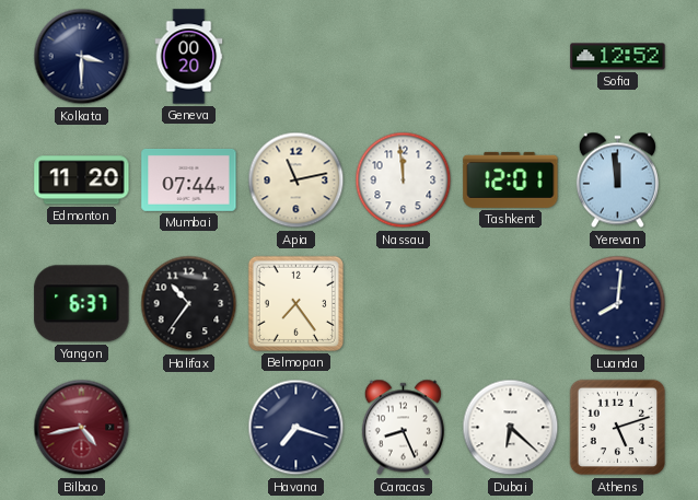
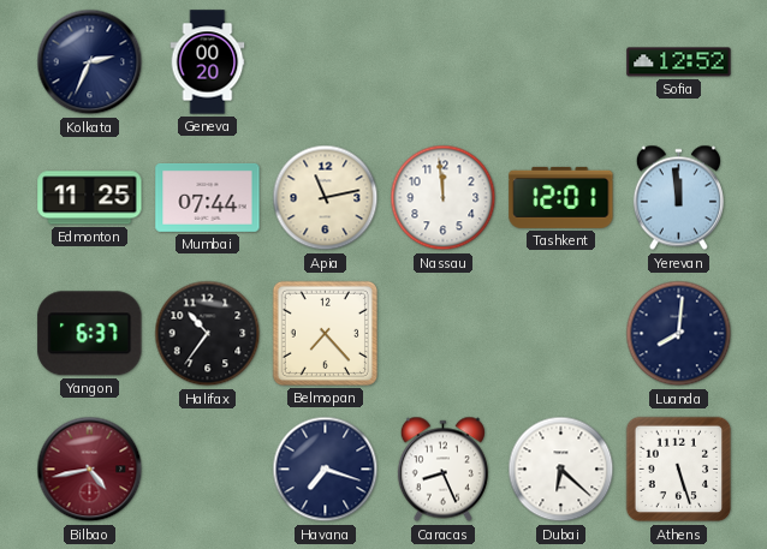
Kolkata: 3:30 -> 2:34 (90, 62)
Edmonton: 11:20 -> 11:25 (90, 198)
Belmopan: 7:24 -> 7:23 (325, 333)
Athens: 5:12 -> 5:27 (679, 470)
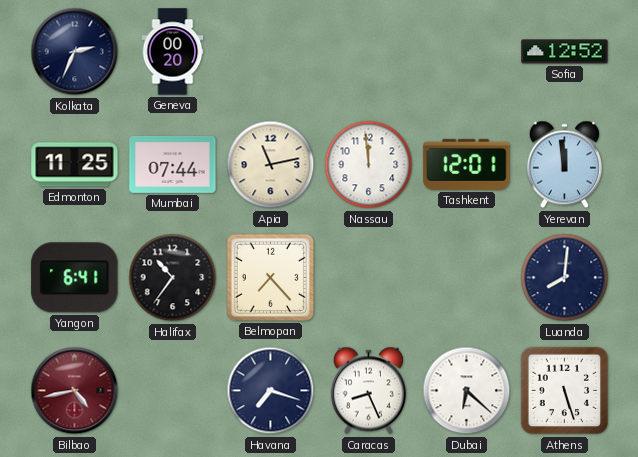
Yangon: 6:37 -> 6:41 (75, 278)
